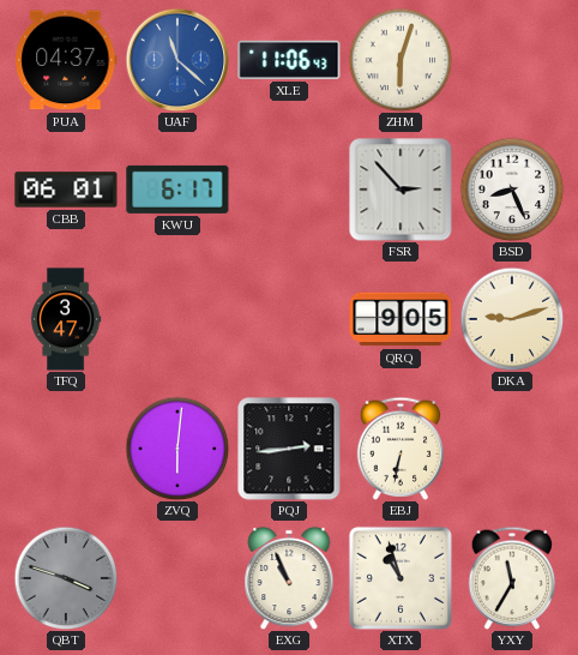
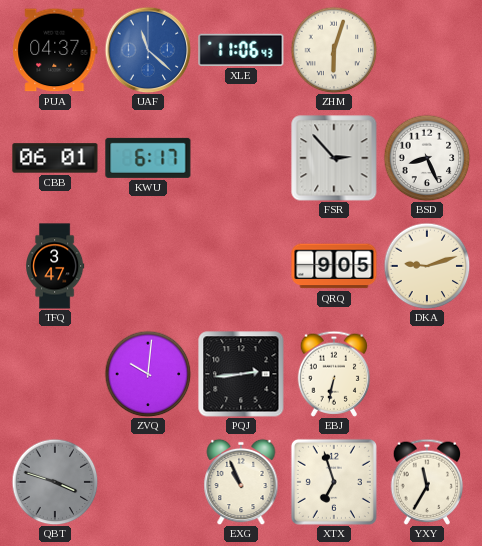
ZVQ: 6:01 -> 10:01 (148, 374)
XTX: 10:57 -> 6:57 (334, 482)
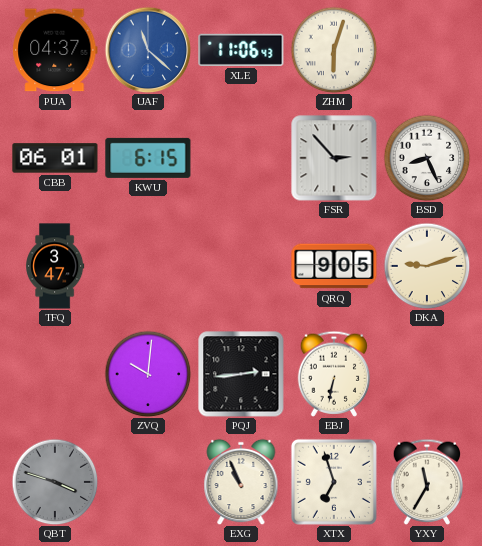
KWU: 6:17 -> 6:15 (148, 158)
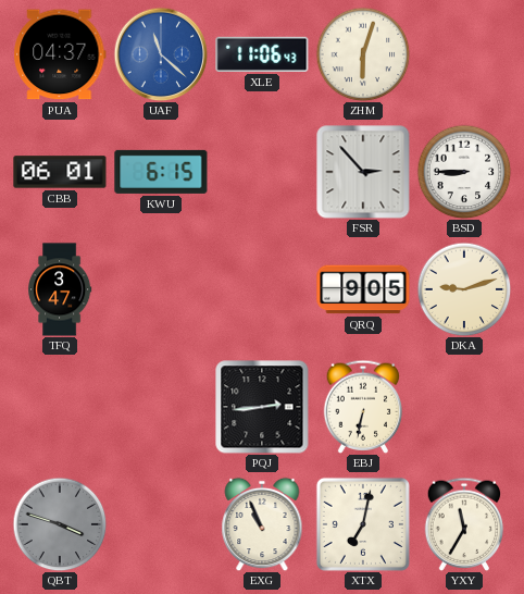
BSD: 8:26 -> 8:45 (464, 172)
ZVQ: 10:01 -> none (148, 374)
XTX: 6:57 -> 7:02 (363, 524)
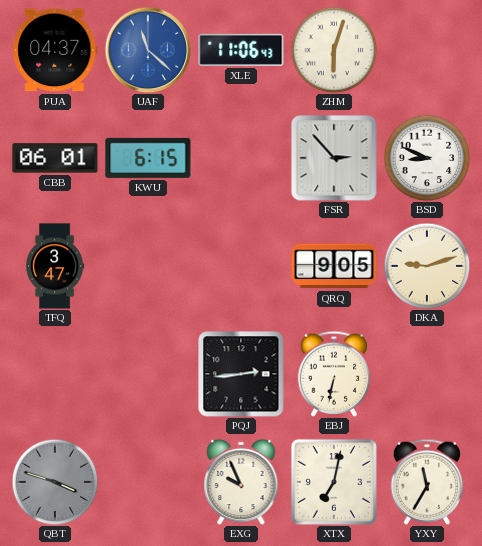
BSD: 8:45 -> 8:49 (427, 158)
EXG: 10:56 -> 9:56 (241, 482)
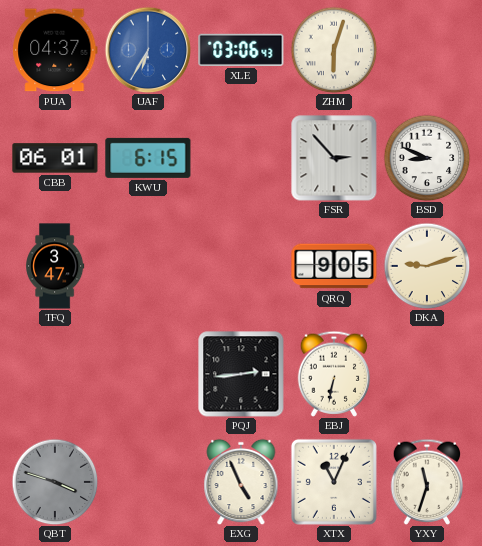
UAF: 11:22 -> 6:35 (148, 50)
XLE: 11:06 -> 03:06 (241, 50)
EXG: 9:56 -> 4:56 (241, 482)
XTX: 7:02 -> 11:04 (334, 482)
YXY: 11:35 -> 11:33 (427, 482)
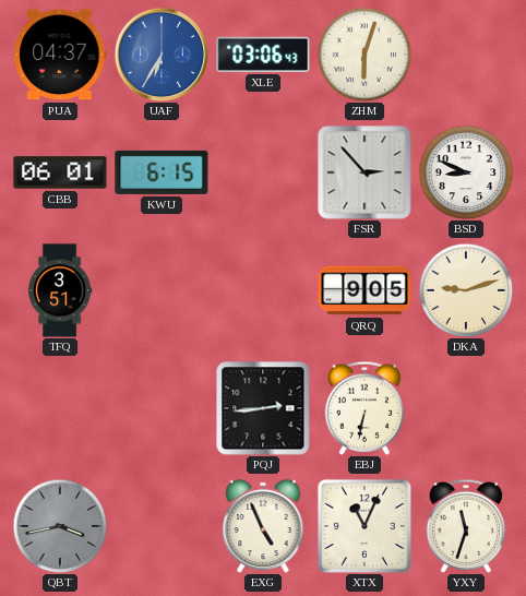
TFQ: 3:47 -> 3:51 (60, 290)
QBT: 3:48 -> 3:43 (60, 526)
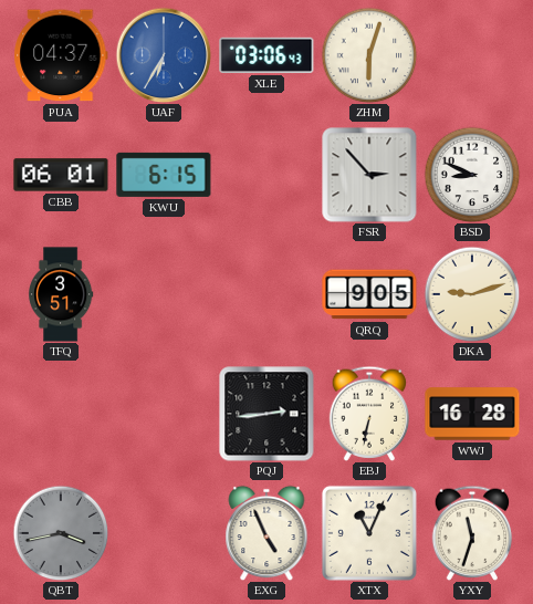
WWJ: none -> 16:28 (472, 414)
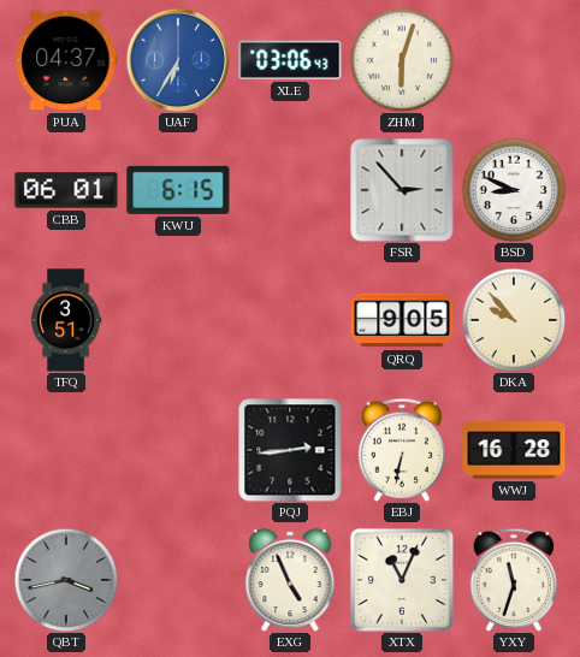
DKA: 9:12 -> 9:53 (514, 320)
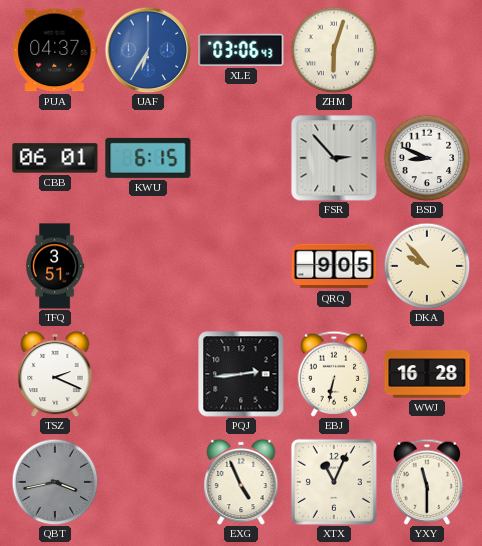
TSZ: none -> 2:19 (55, 374)
YXY: 11:33 -> 11:30 (427, 482)
